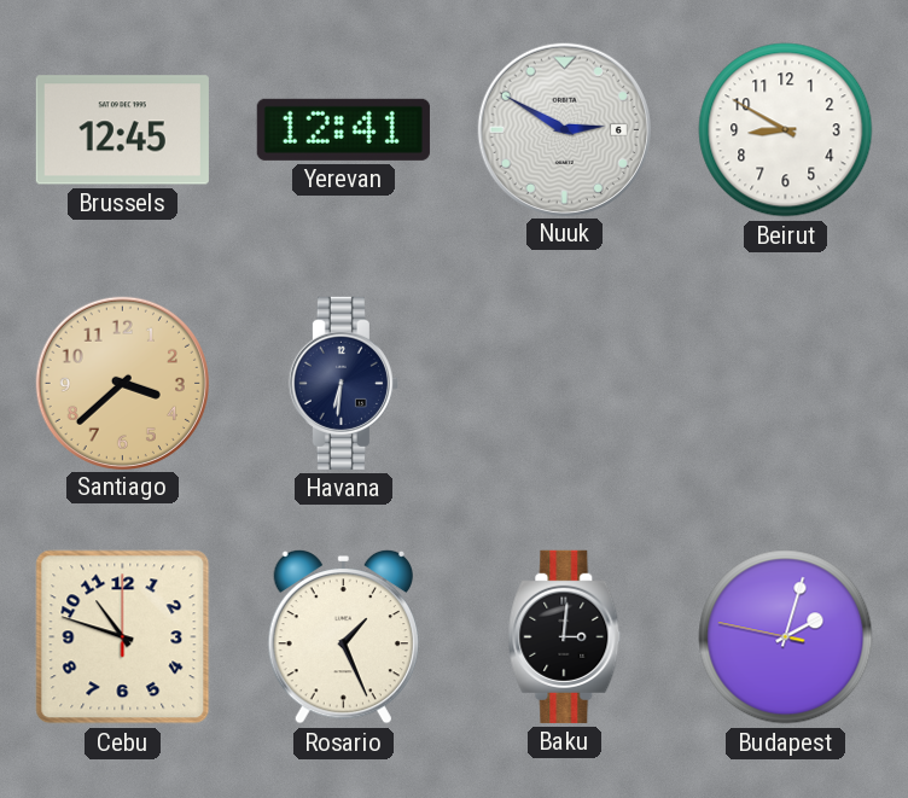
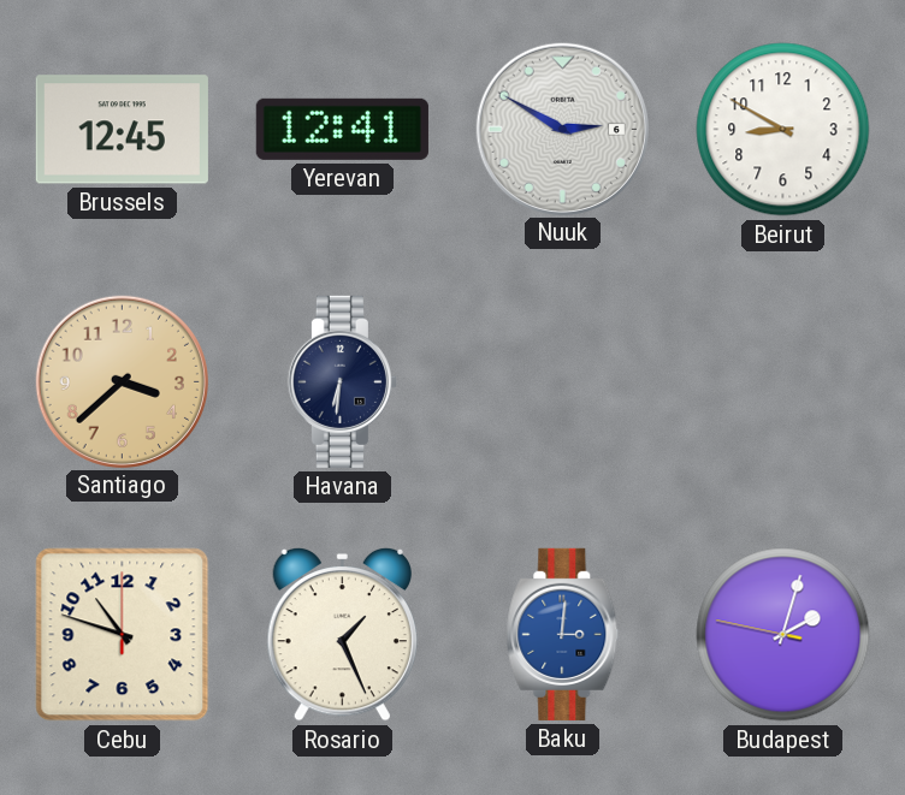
Baku dial: black -> blue (563, 634)
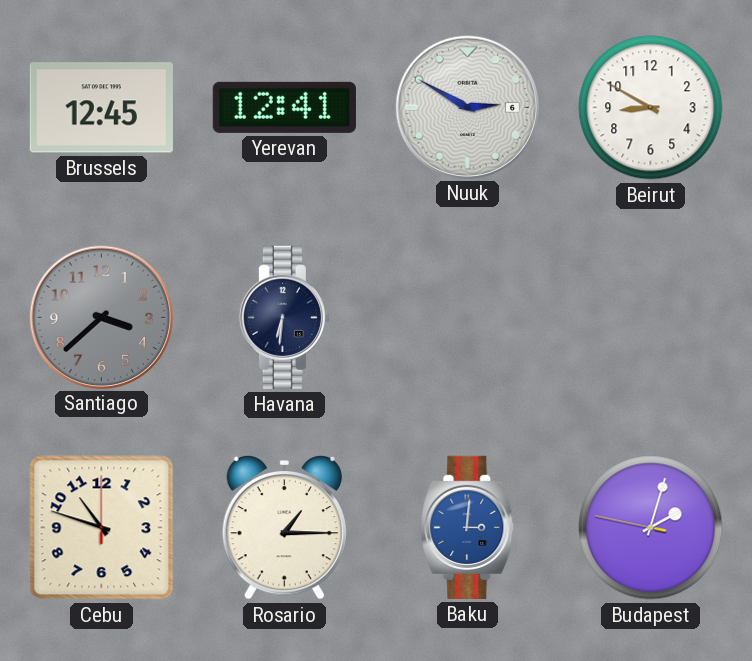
Santiago dial: champagne -> grey (101, 317)
Rosario: 1:26 -> 1:15 (284, 527)
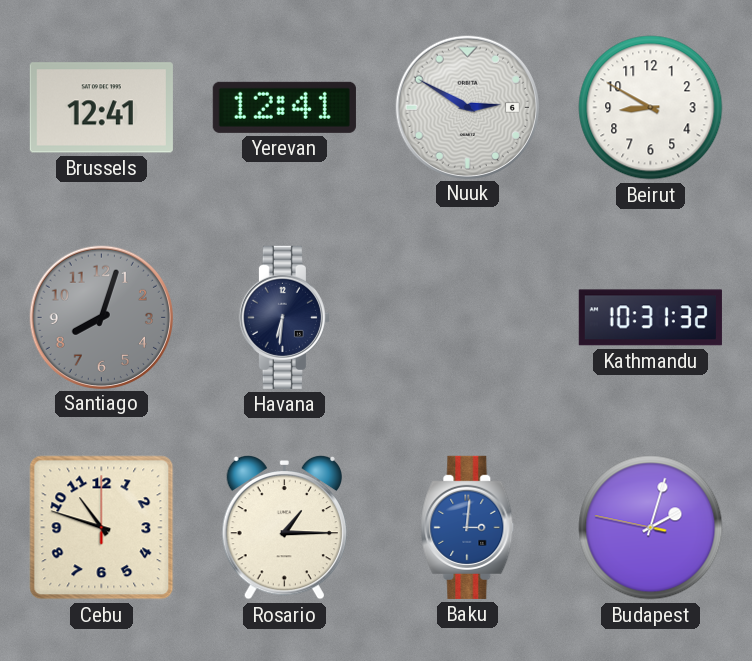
Brussels: 12:45 -> 12:41 (101, 108)
Santiago: 3:38 -> 8:03 (101, 317)
Kathmandu: none -> 10:31 (650, 318)
